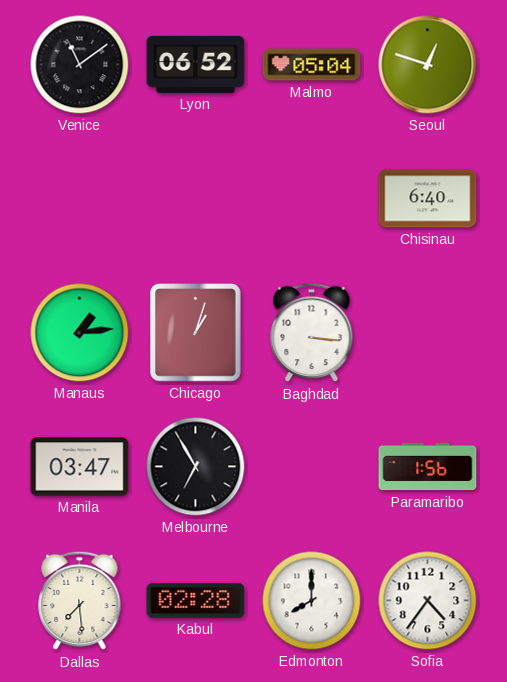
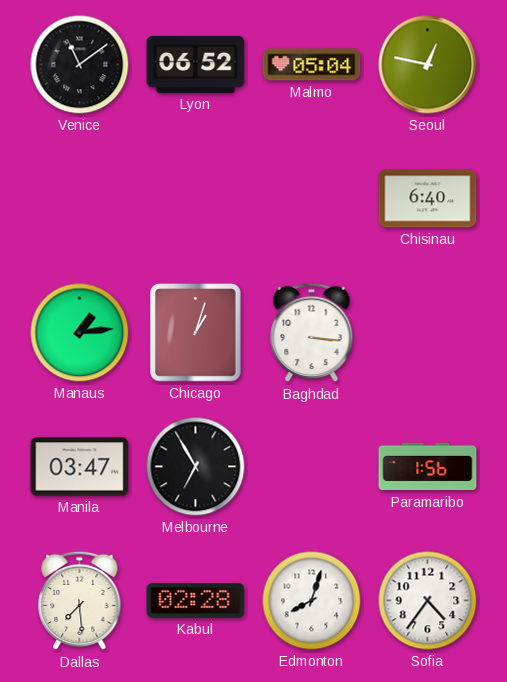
Seoul: 12:48 -> 12:47 (428, 65)
Edmonton: 8:00 -> 8:03 (312, 601)
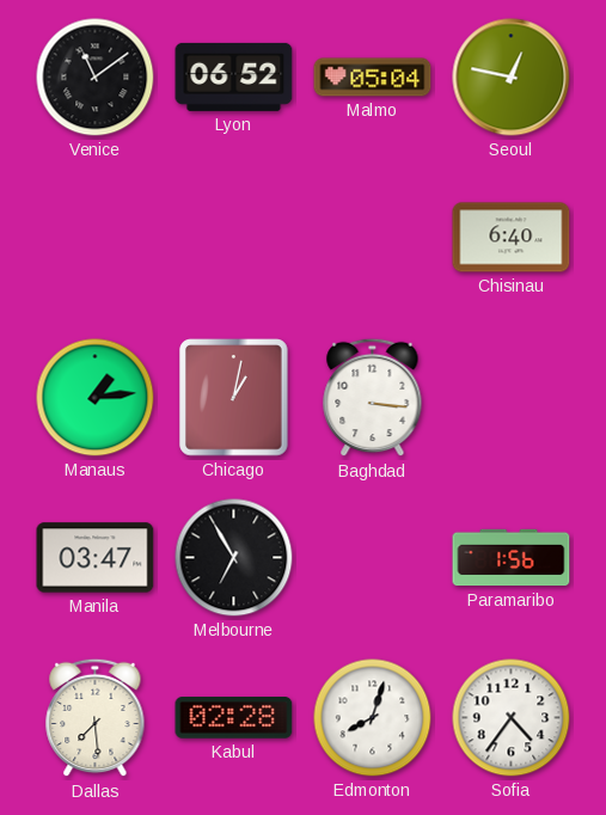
Chicago: 1:03 -> 1:02 (234, 398)
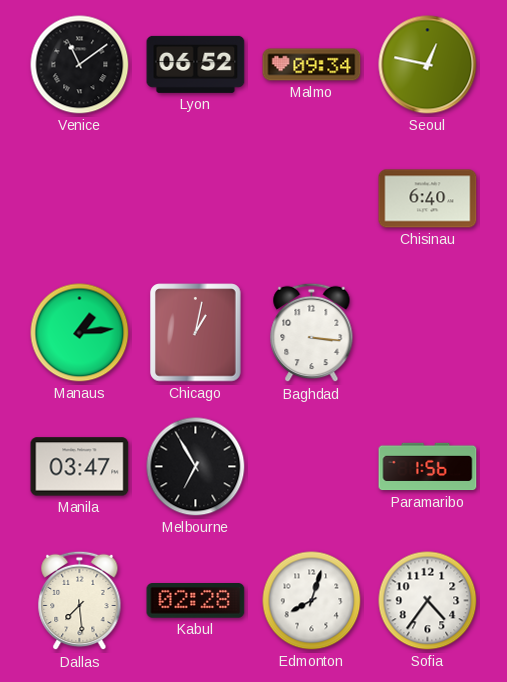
Malmo: 05:04 -> 09:34 (312, 65)
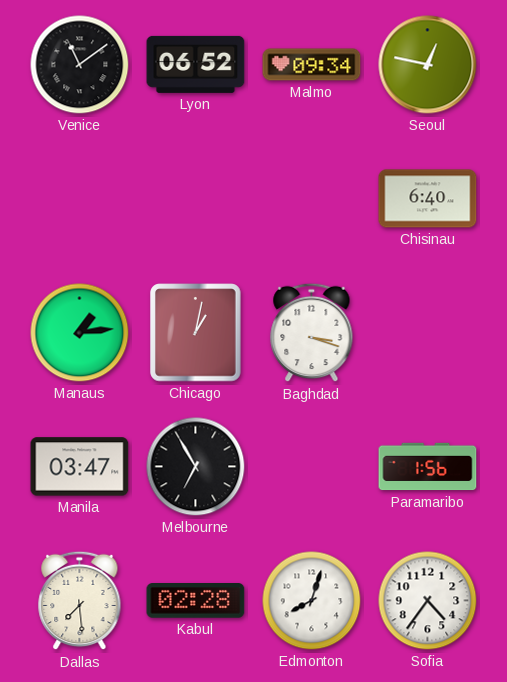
Baghdad: 3:16 -> 3:18 (312, 333)
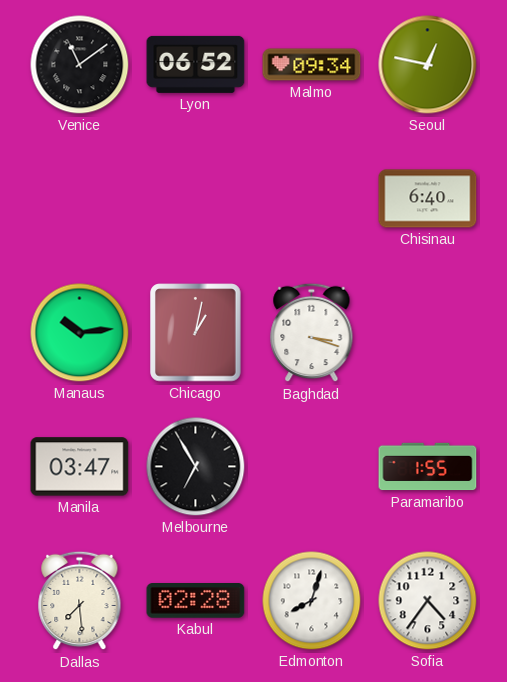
Manaus: 1:14 -> 10:14 (80, 333)
Paramaribo: 1:56 -> 1:55 (428, 467)
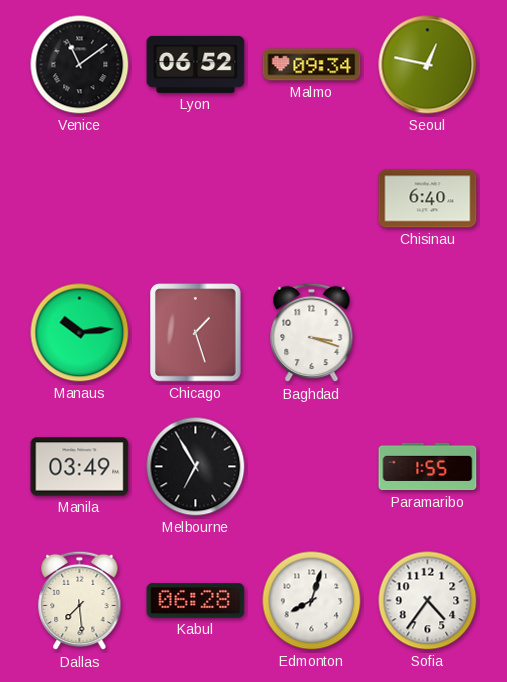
Chicago: 1:02 -> 1:27 (196, 333)
Manila: 03:47 -> 03:49 (80, 467)
Kabul: 02:28 -> 06:28 (196, 601)
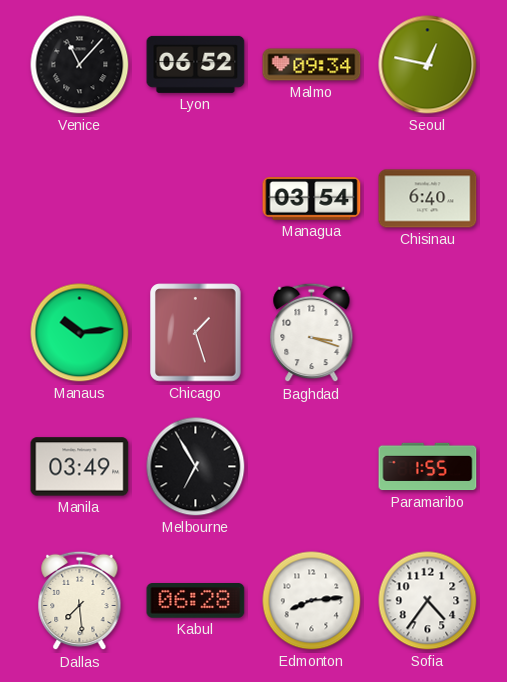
Venice: 11:09 -> 11:07 (80, 65)
Managua: none -> 03:54 (312, 199)
Edmonton: 8:03 -> 8:14 (312, 601)
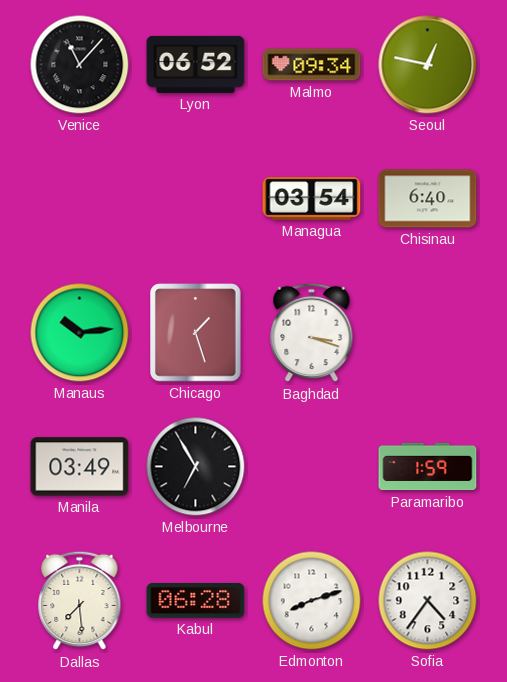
Paramaribo: 1:55 -> 1:59 (428, 467)
Edmonton: 8:14 -> 8:12 (312, 601)
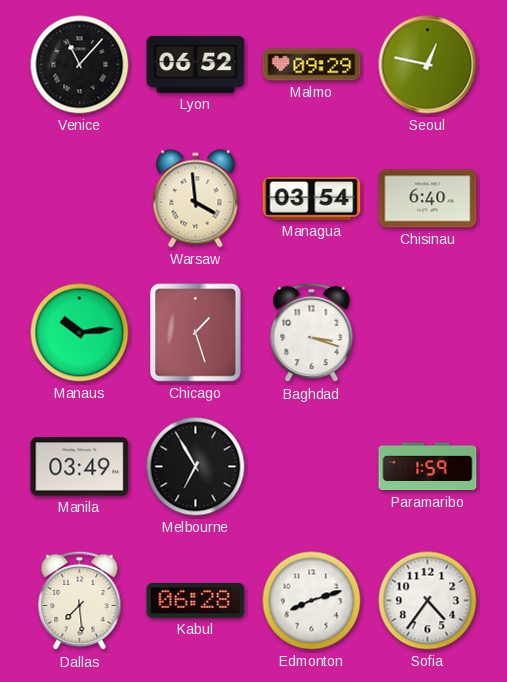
Malmo: 09:34 -> 09:29 (312, 65)
Warsaw: none -> 3:59 (196, 199)
